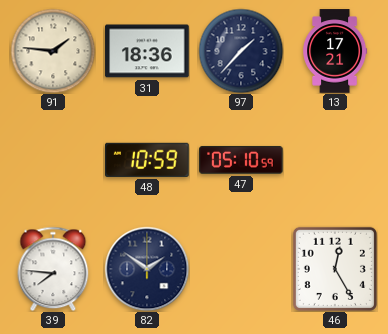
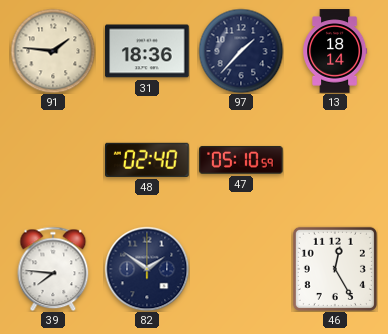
13: 17:21 -> 18:14 (335, 51)
48: 10:59 -> 02:40 (148, 160)
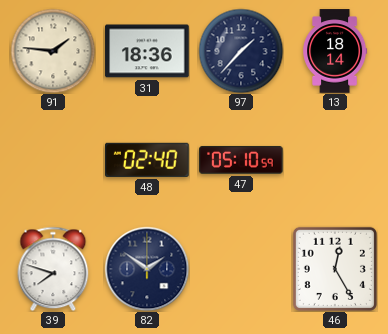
39: 7:46 -> 7:48 (53, 269)
